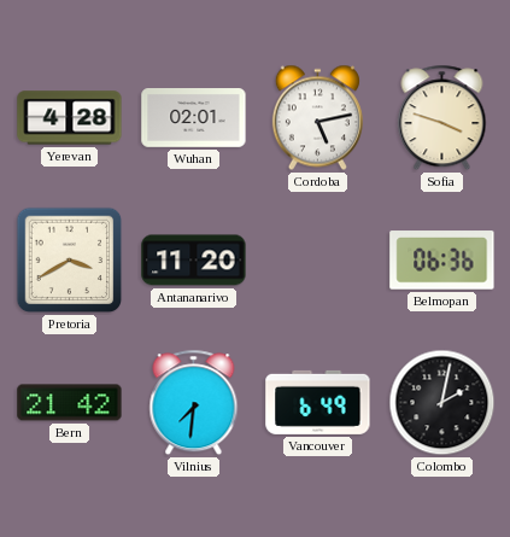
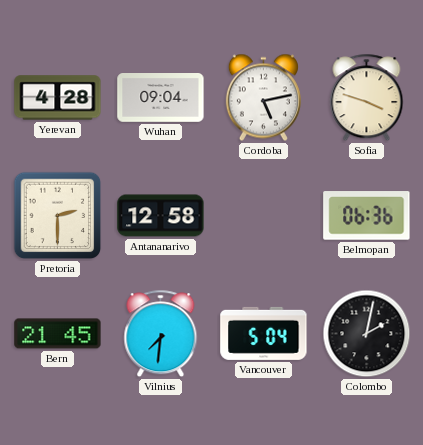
Wuhan: 02:01 -> 09:04 (161, 98)
Pretoria: 3:40 -> 2:30 (58, 216)
Antananarivo: 11:20 -> 12:58 (161, 216)
Bern: 21:42 -> 21:45 (58, 334)
Vancouver: 6:49 -> 5:04 (264, 333)
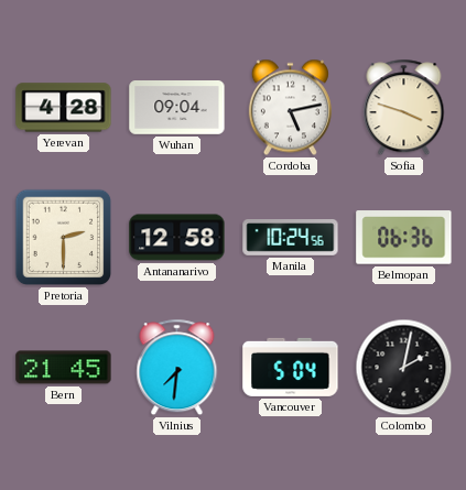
Manila: none -> 10:24 (291, 238)
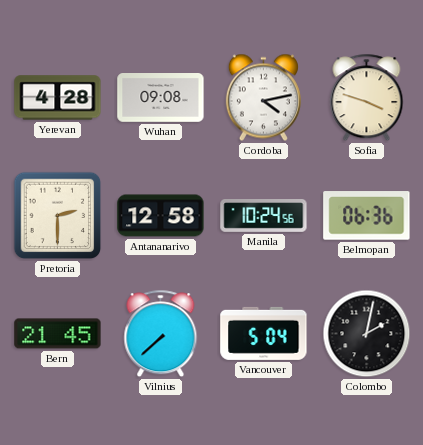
Wuhan: 09:04 -> 09:08 (161, 98)
Cordoba: 5:13 -> 4:13 (263, 98)
Vilnius: 7:31 -> 7:38 (161, 334)
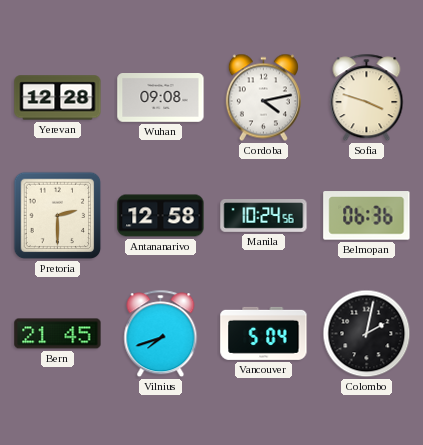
Yerevan: 4:28 -> 12:28 (58, 98)
Vilnius: 7:38 -> 7:42 (161, 334)
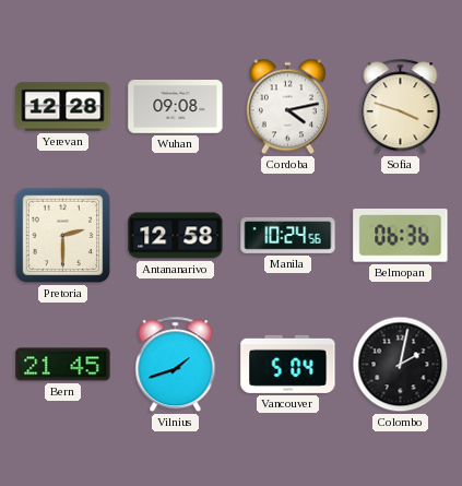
Vilnius: 7:42 -> 1:42 (176, 365)
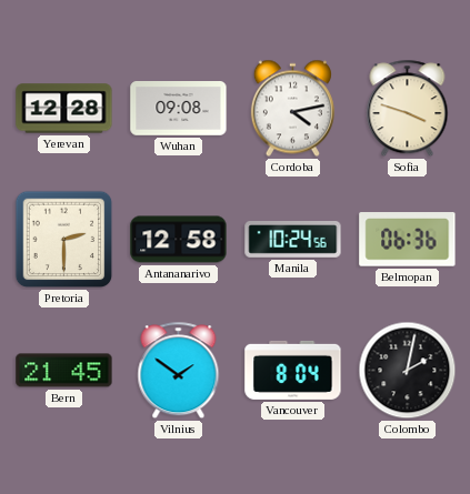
Vilnius: 1:42 -> 1:51 (179, 371)
Vancouver: 5:04 -> 8:04 (293, 370)
